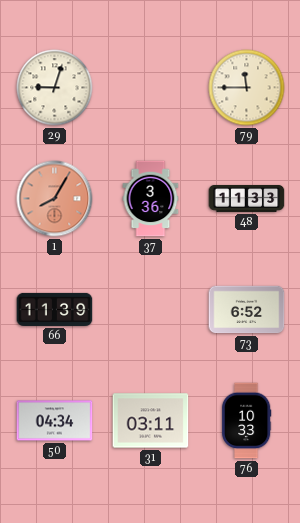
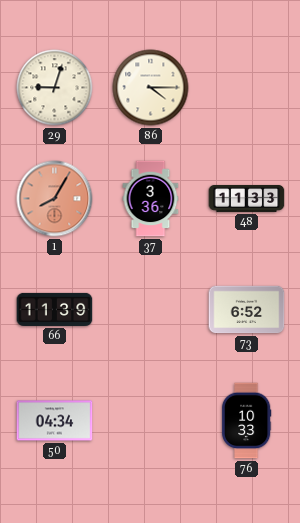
86: none -> 4:15 (151, 88)
79: 11:45 -> none (247, 88)
31: 03:11 -> none (151, 421)
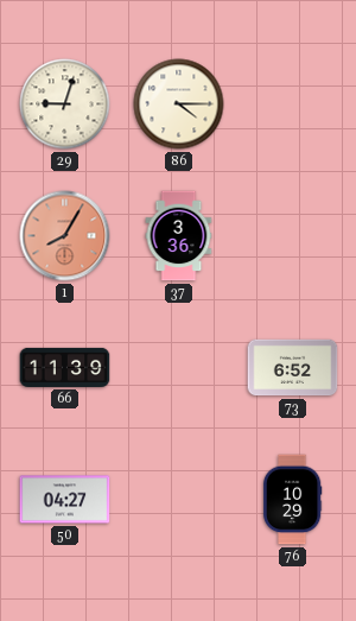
48: 11:33 -> none (247, 198)
50: 04:34 -> 04:27 (65, 500)
76: 10:33 -> 10:29 (292, 500)
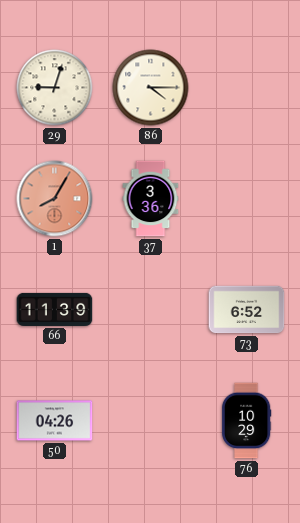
50: 04:27 -> 04:26 (55, 421)
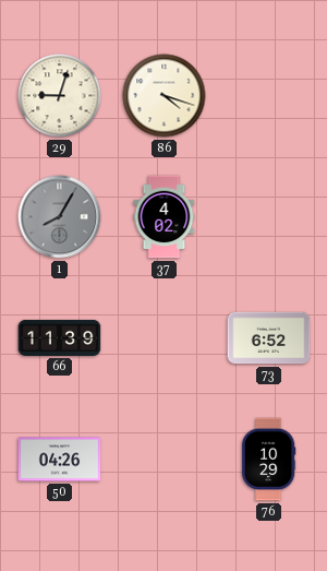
86: 4:15 -> 4:18 (165, 96)
1 dial: salmon -> grey (60, 217)
37: 3:36 -> 4:02 (165, 217)
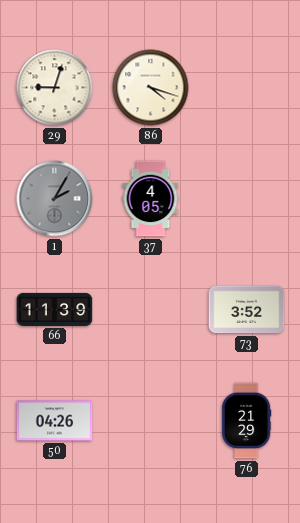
1: 8:05 -> 2:05 (55, 199)
37: 4:02 -> 4:05 (151, 199)
73: 6:52 -> 3:52 (247, 310)
76: 10:29 -> 21:29 (246, 421)
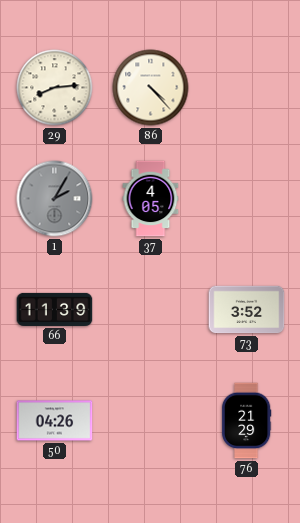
29: 9:03 -> 8:14 (55, 88)
86: 4:18 -> 4:23 (151, 88)
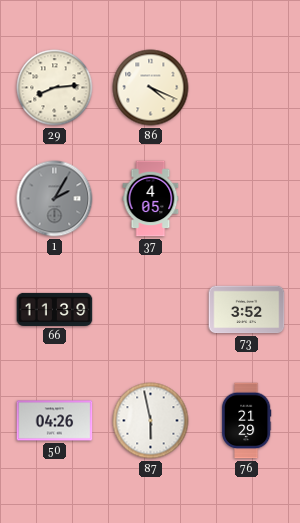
86: 4:23 -> 4:19 (151, 88)
87: none -> 5:58 (151, 421)
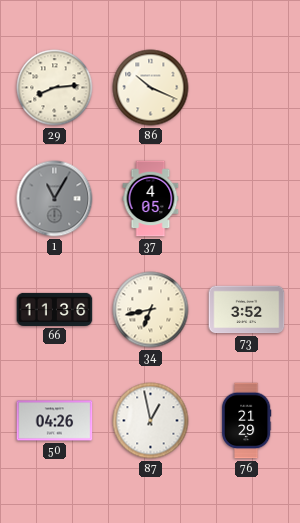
86: 4:19 -> 10:19 (151, 88)
1: 2:05 -> 11:05 (55, 199)
66: 11:39 -> 11:36 (55, 309)
34: none -> 6:43 (151, 310)
87: 5:58 -> 12:58 (151, 421)
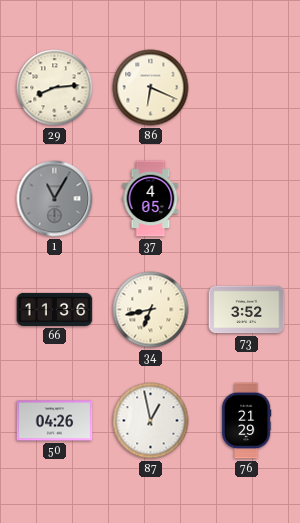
86: 10:19 -> 6:19 (151, 88)
